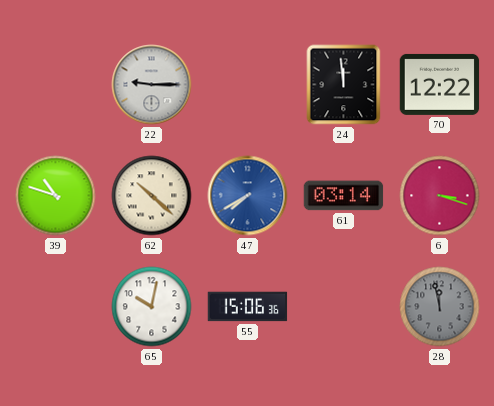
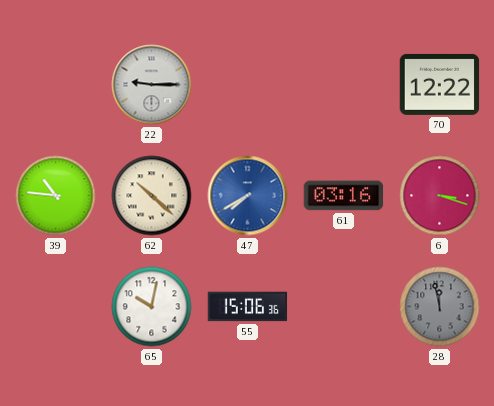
24: 11:59 -> none (344, 85)
39: 10:48 -> 10:46 (56, 196)
61: 03:14 -> 03:16 (344, 196)
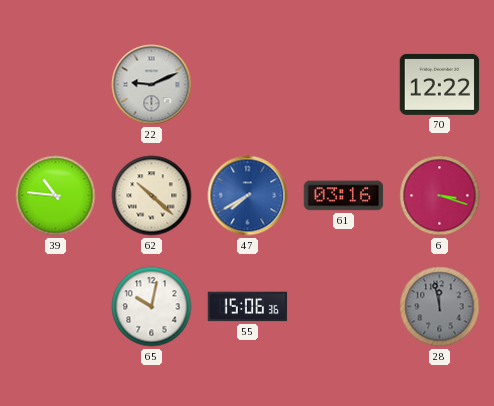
22: 9:15 -> 9:11 (152, 85)
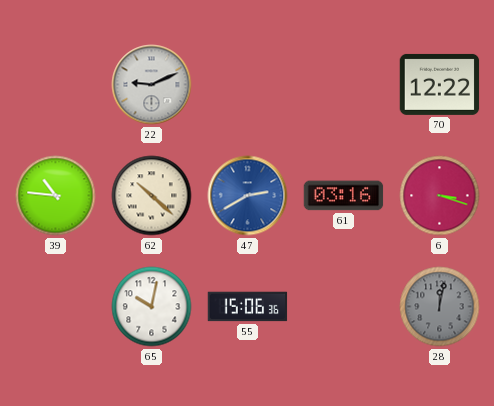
47: 7:40 -> 2:40 (248, 196)
28: 11:58 -> 12:02 (440, 307)
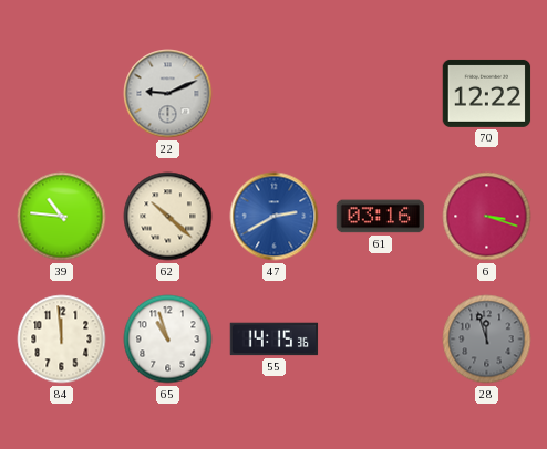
84: none -> 11:59 (62, 340)
65: 10:02 -> 10:57 (168, 340)
55: 15:06 -> 14:15 (275, 340)
28: 12:02 -> 11:57 (487, 340)
